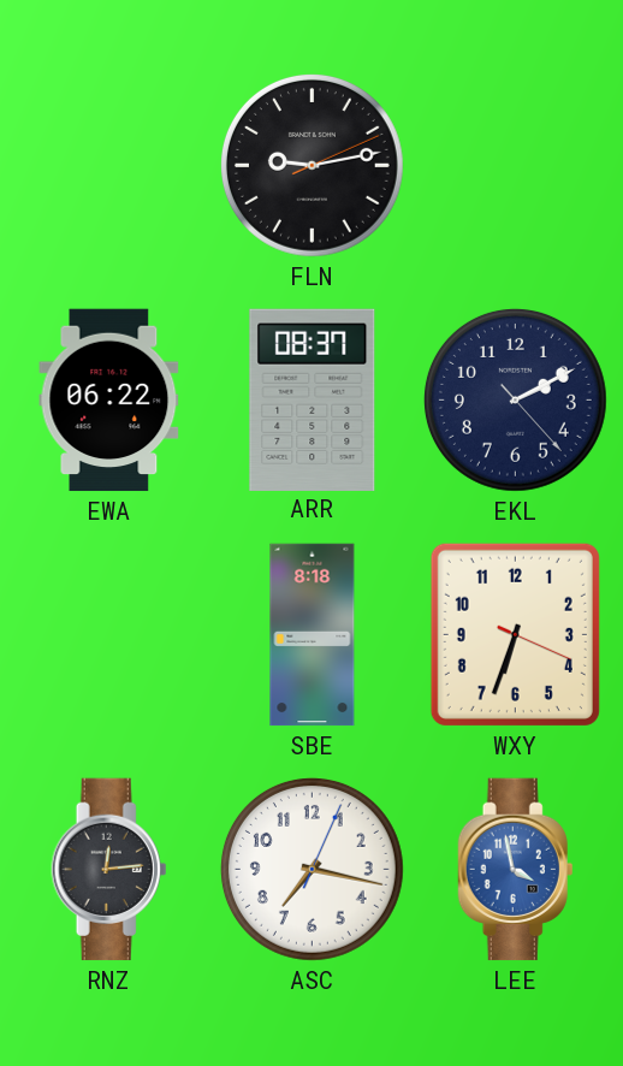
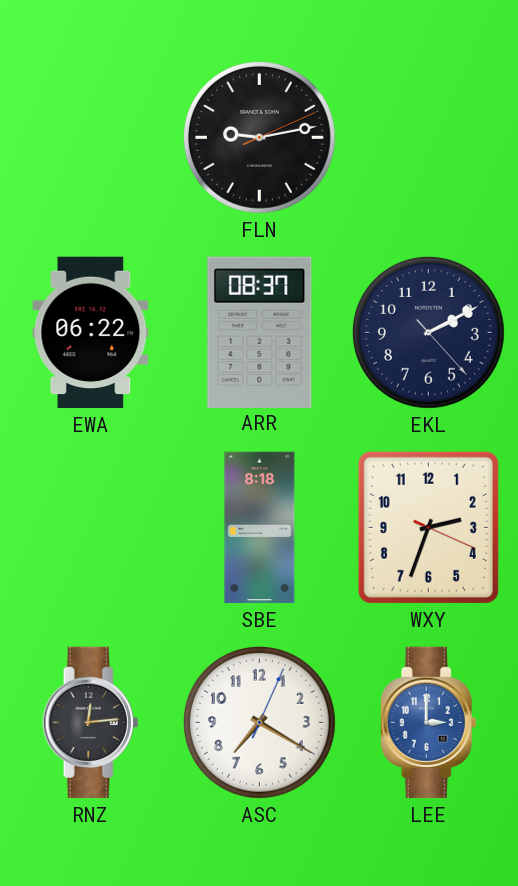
WXY: 6:33 -> 2:33 (428, 527)
ASC: 7:17 -> 7:20 (259, 722)
LEE: 3:58 -> 3:00 (429, 723)
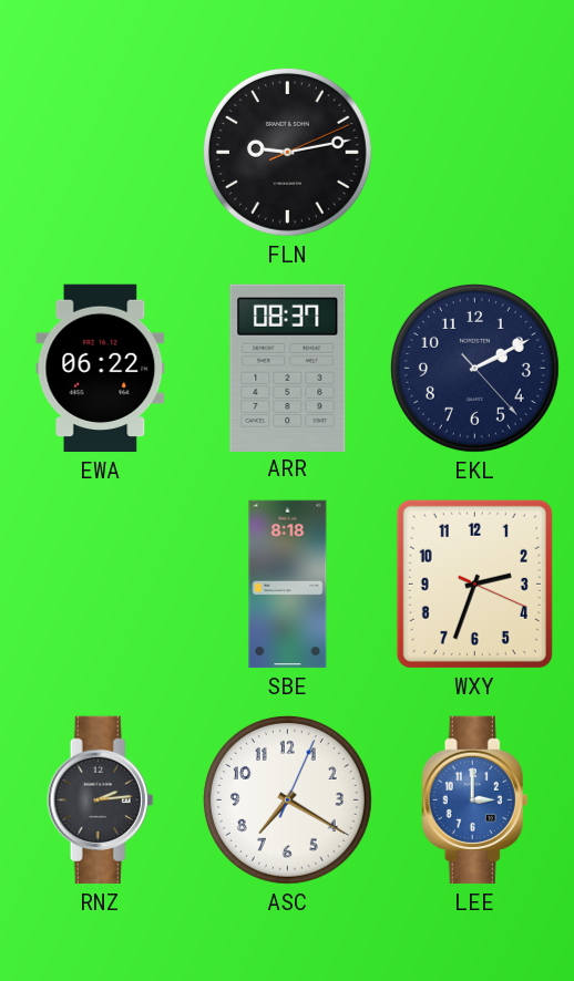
RNZ: 12:14 -> 2:14 (101, 801)
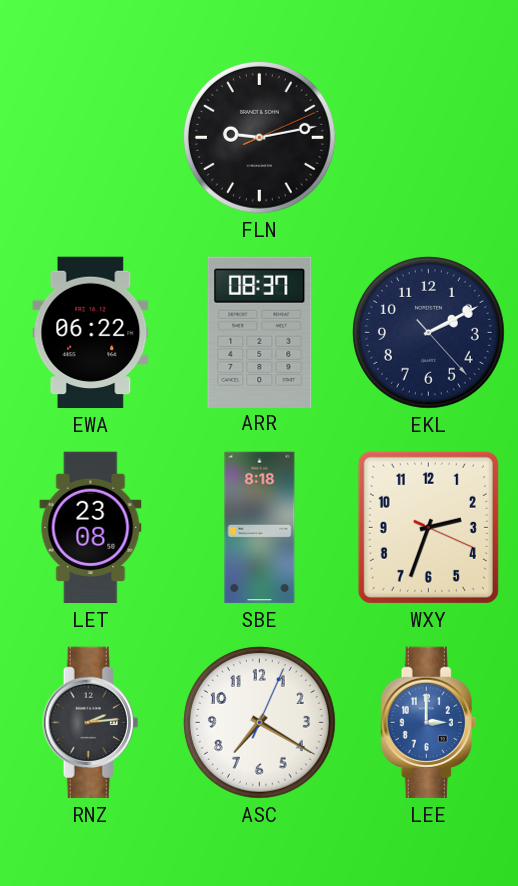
LET: none -> 23:08 (91, 528)
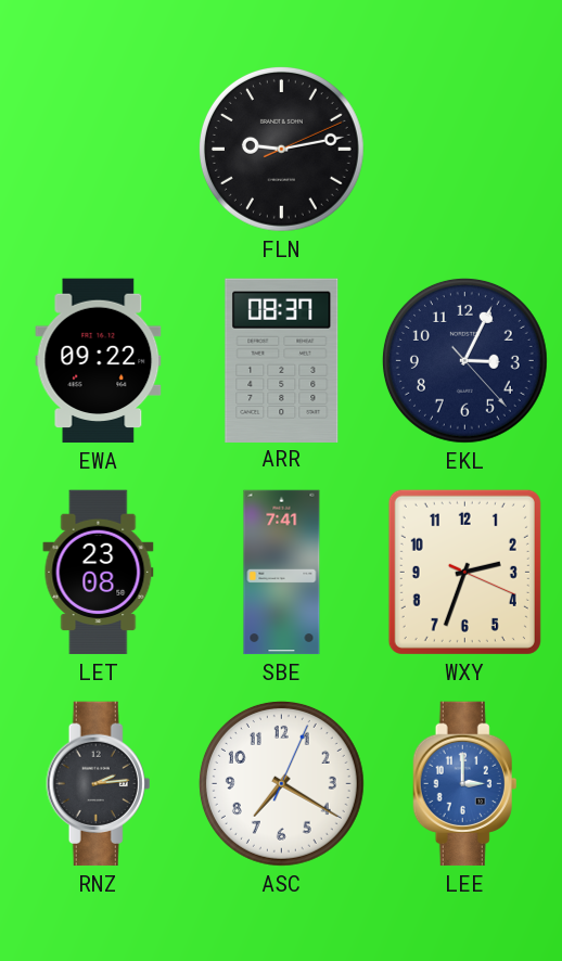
EWA: 06:22 -> 09:22 (99, 361)
EKL: 2:10 -> 3:04 (464, 360)
SBE: 8:18 -> 7:41 (282, 573)
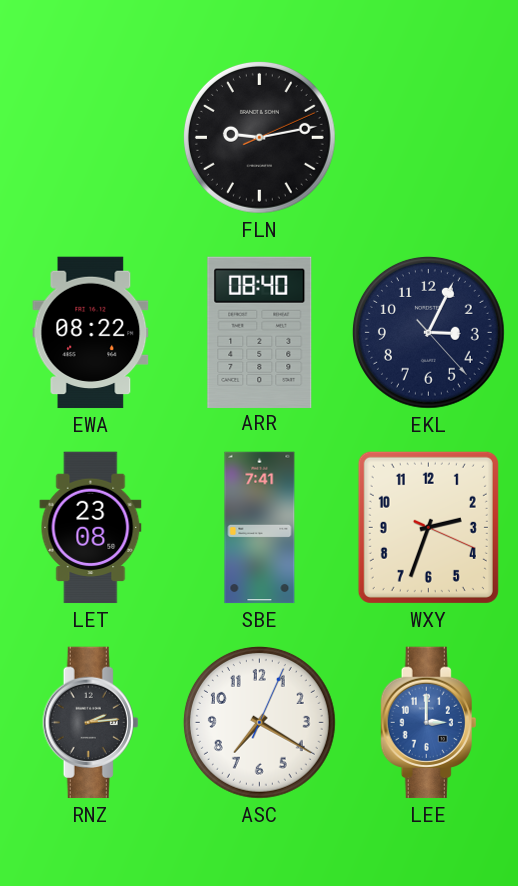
EWA: 09:22 -> 08:22 (91, 333)
ARR: 08:37 -> 08:40 (260, 332)
